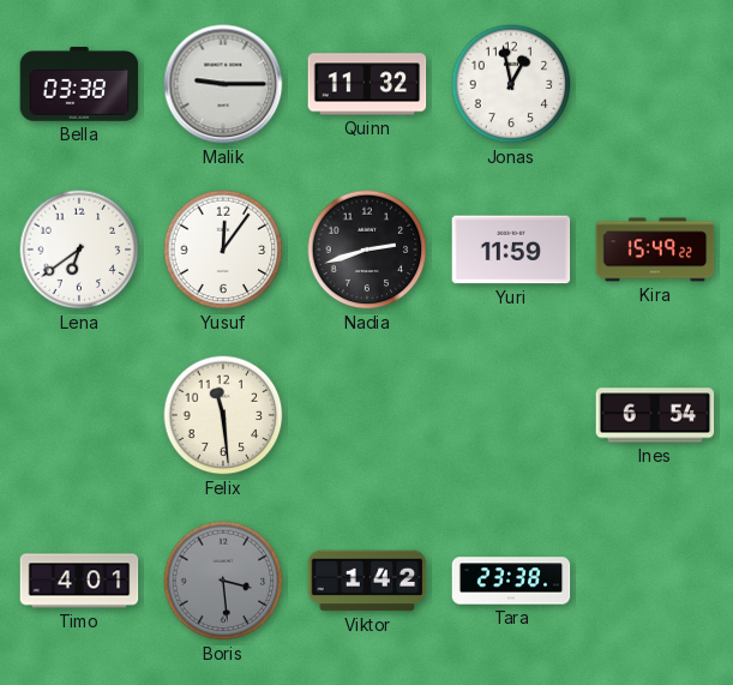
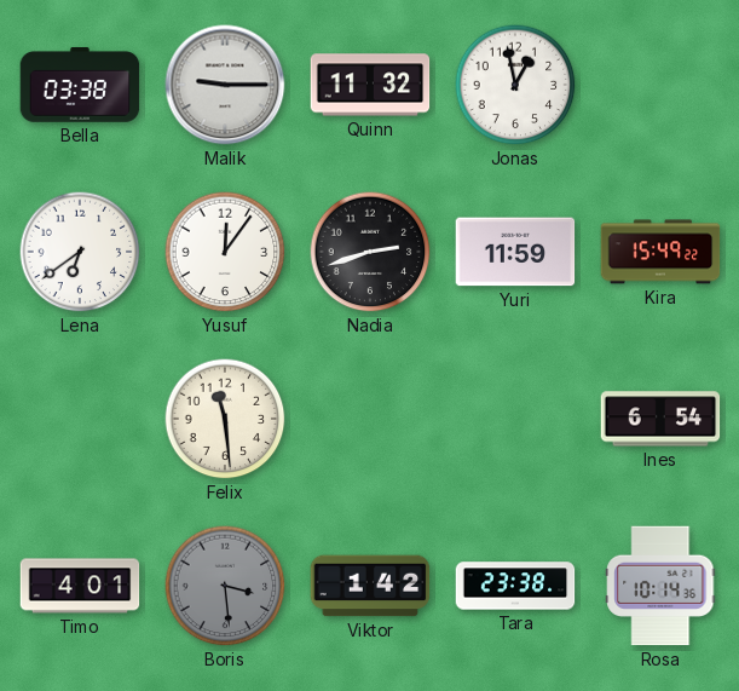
Rosa: none -> 10:14 (660, 586)
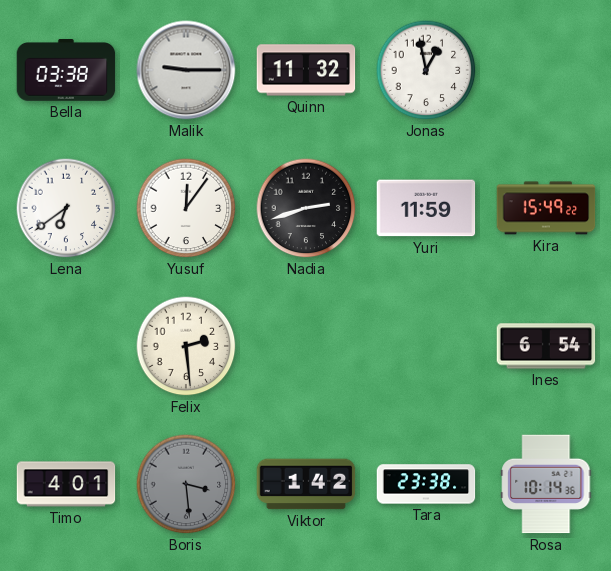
Felix: 11:29 -> 2:29 (186, 346)
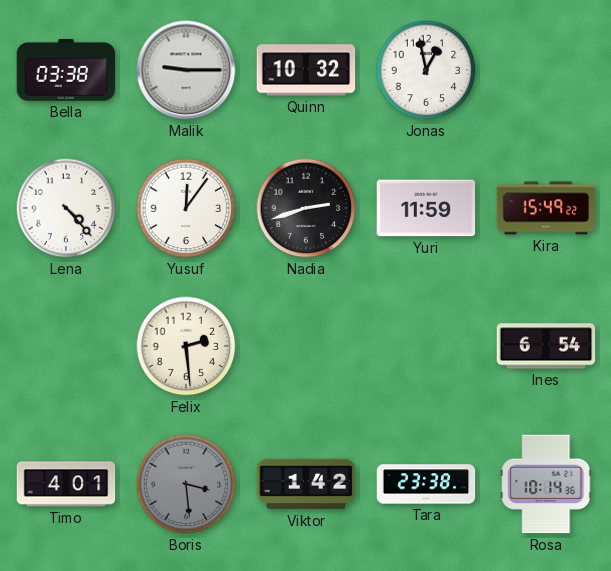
Quinn: 11:32 -> 10:32 (306, 70)
Lena: 6:39 -> 4:23 (66, 208)
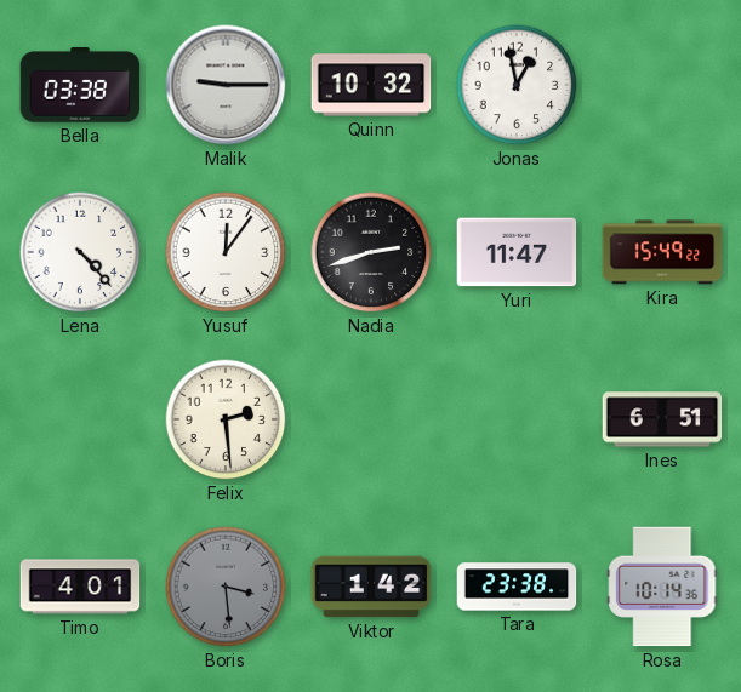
Yuri: 11:59 -> 11:47 (517, 252)
Ines: 6:54 -> 6:51 (662, 419)
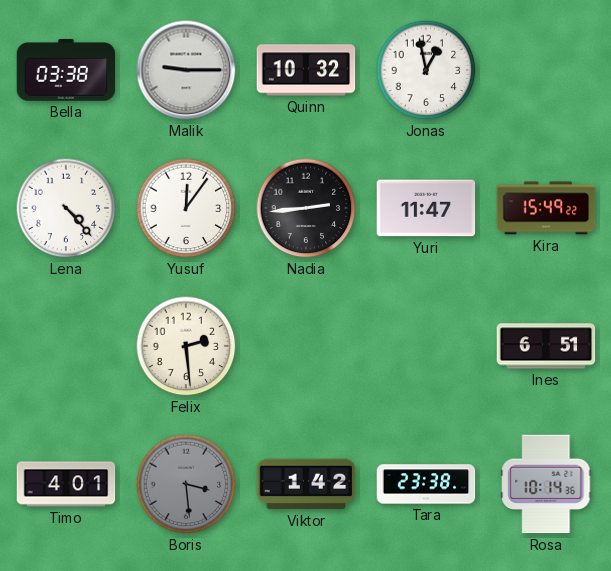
Nadia: 2:42 -> 2:44 (306, 208)
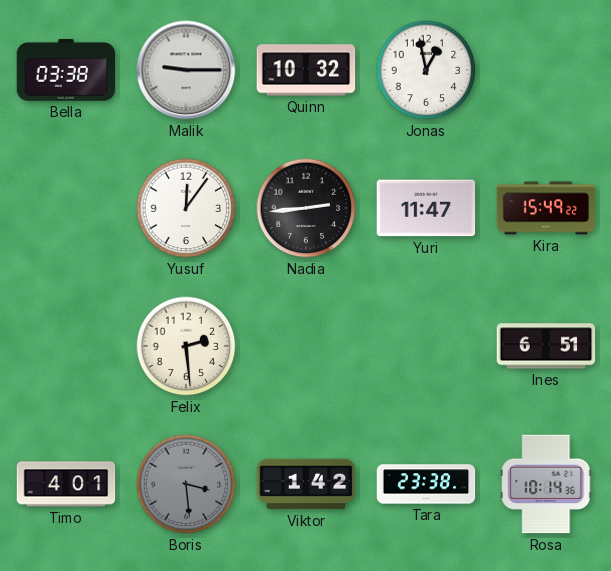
Lena: 4:23 -> none (66, 208)
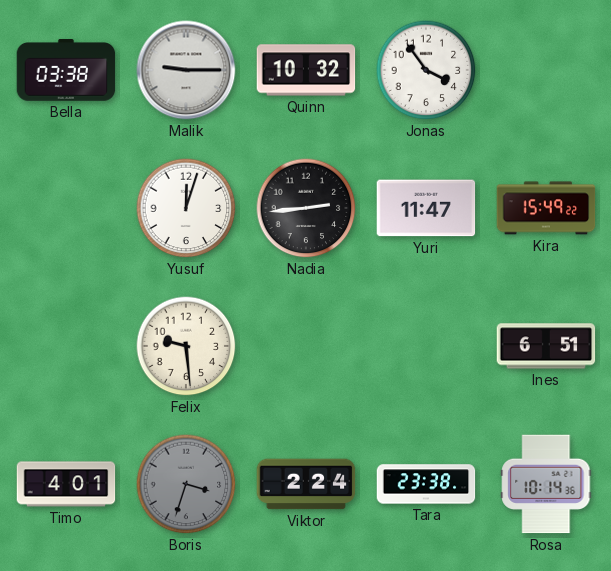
Jonas: 12:58 -> 3:54 (426, 70)
Yusuf: 12:06 -> 12:03 (186, 208)
Felix: 2:29 -> 9:29 (186, 346)
Boris: 3:29 -> 3:33 (186, 484)
Viktor: 1:42 -> 2:24 (306, 484)
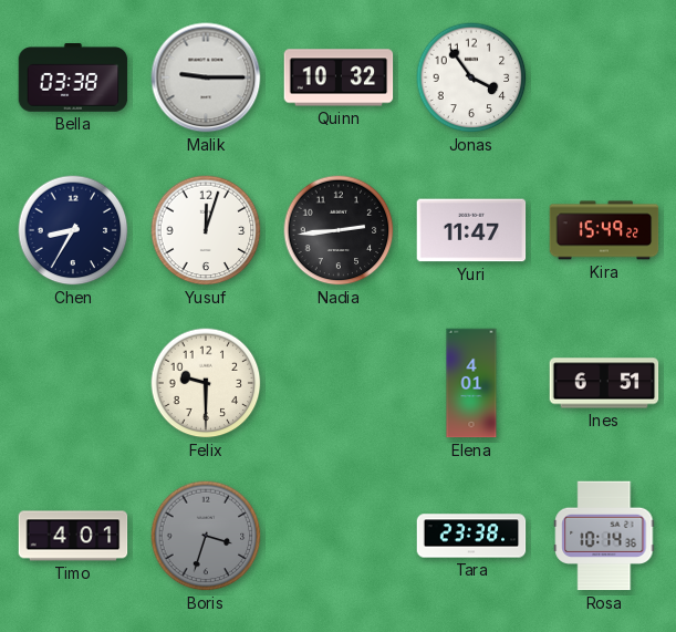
Chen: none -> 8:35 (73, 230)
Felix: 9:29 -> 9:30 (206, 383)
Elena: none -> 4:01 (471, 383)
Viktor: 2:24 -> none (306, 484)
